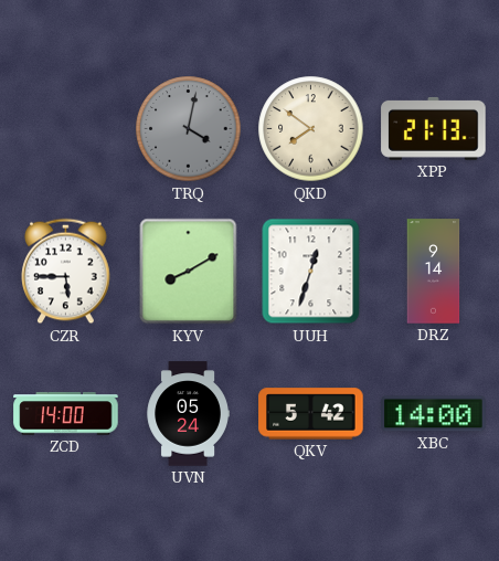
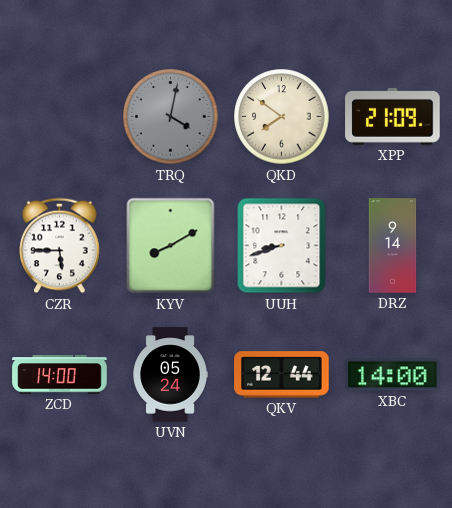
XPP: 21:13 -> 21:09 (393, 116)
UUH: 12:33 -> 8:42 (282, 246)
QKV: 5:42 -> 12:44 (282, 375)
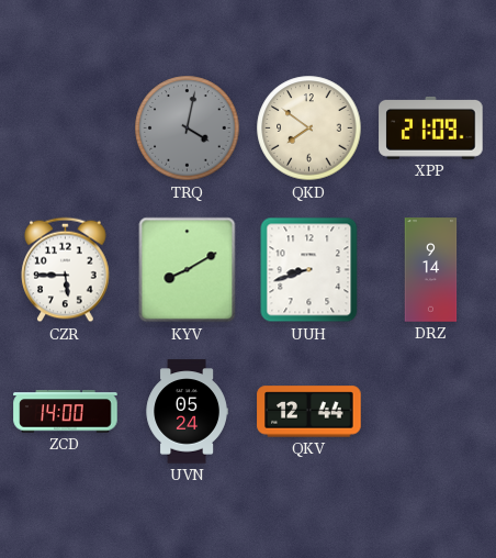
XBC: 14:00 -> none (393, 375)
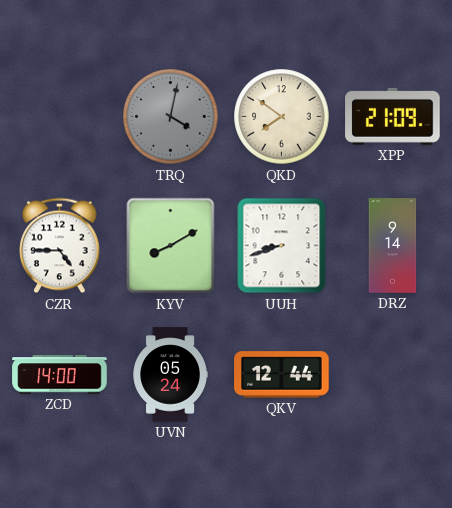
CZR: 5:45 -> 4:45 (60, 246)
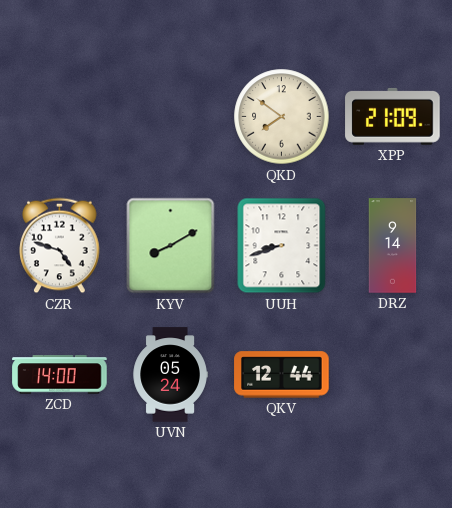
TRQ: 4:02 -> none (171, 117)
CZR: 4:45 -> 4:48 (60, 246)
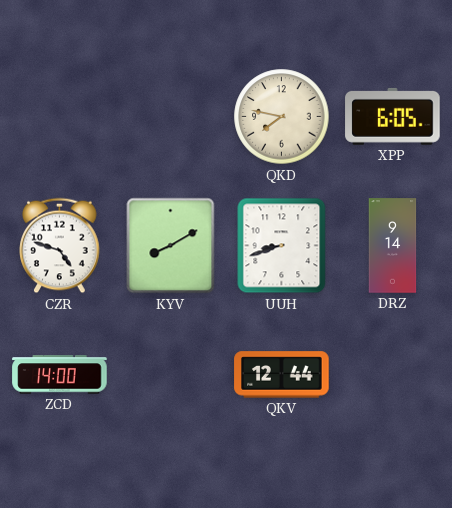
QKD: 7:51 -> 7:47 (282, 117)
XPP: 21:09 -> 6:05 (393, 116)
UVN: 05:24 -> none (170, 375)
